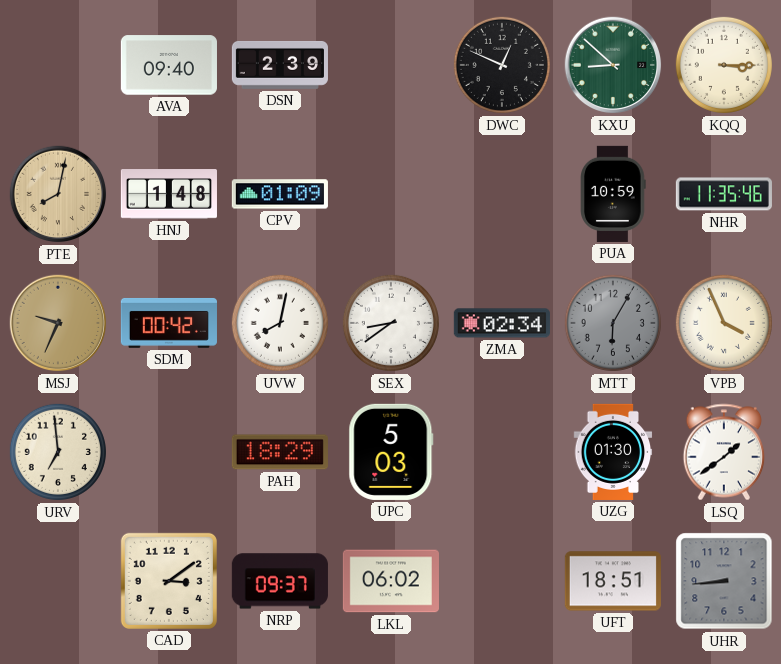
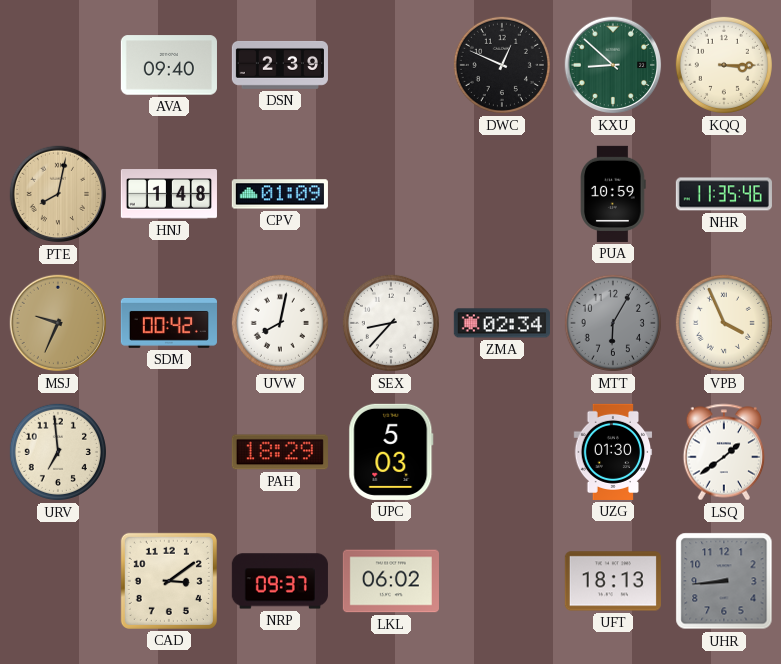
SEX: 8:39 -> 8:37 (391, 323)
UFT: 18:51 -> 18:13 (613, 581)
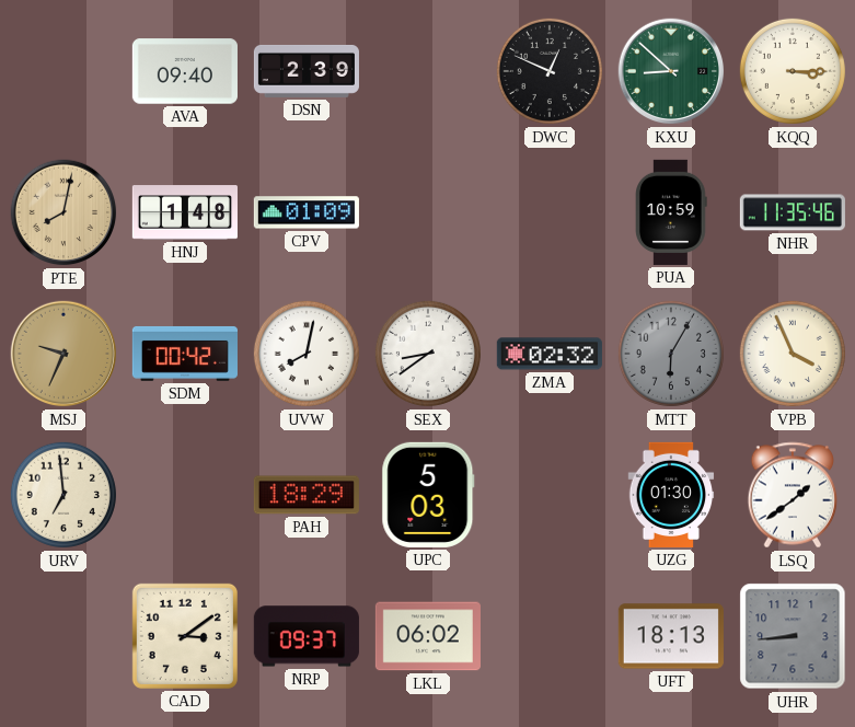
SEX: 8:37 -> 8:39 (428, 354)
ZMA: 02:34 -> 02:32 (550, 354)
